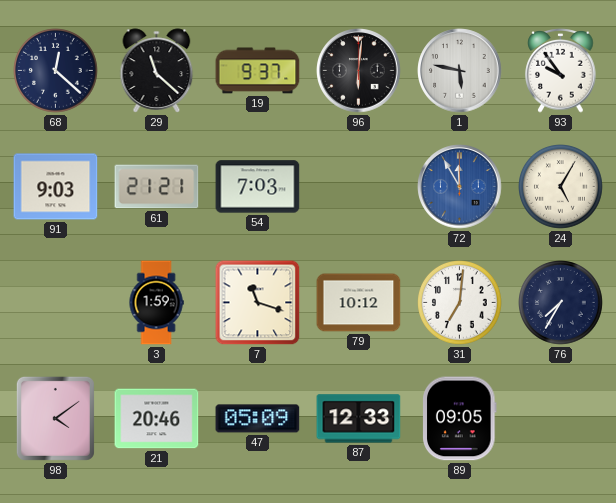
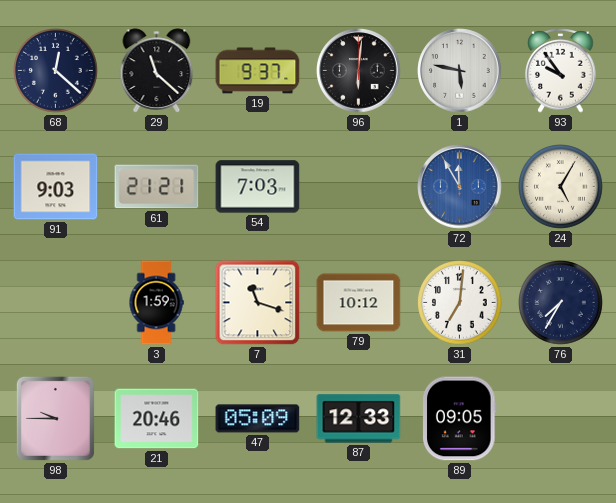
98: 4:09 -> 9:45 (55, 418)
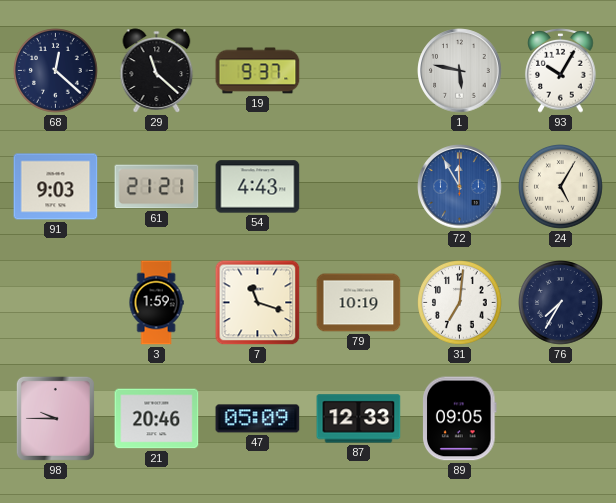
96: 6:01 -> none (359, 71)
93: 9:54 -> 10:05 (561, 71)
54: 7:03 -> 4:43 (258, 187)
79: 10:12 -> 10:19 (359, 303)
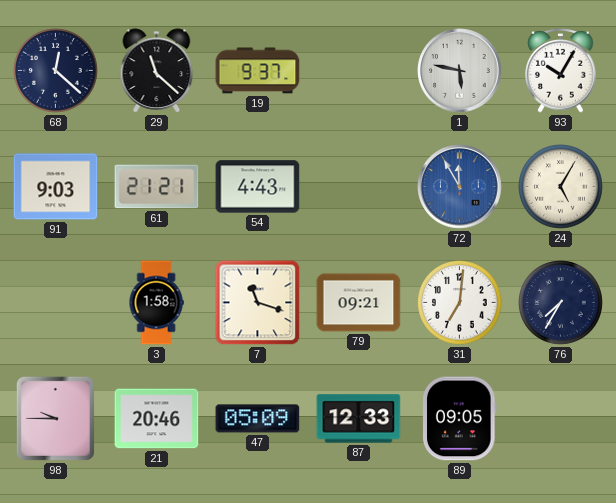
3: 1:59 -> 1:58 (156, 303)
79: 10:19 -> 09:21 (359, 303)
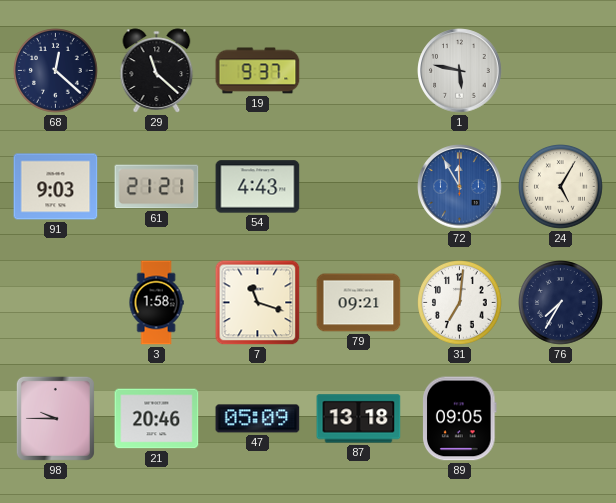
93: 10:05 -> none (561, 71)
87: 12:33 -> 13:18 (359, 419)
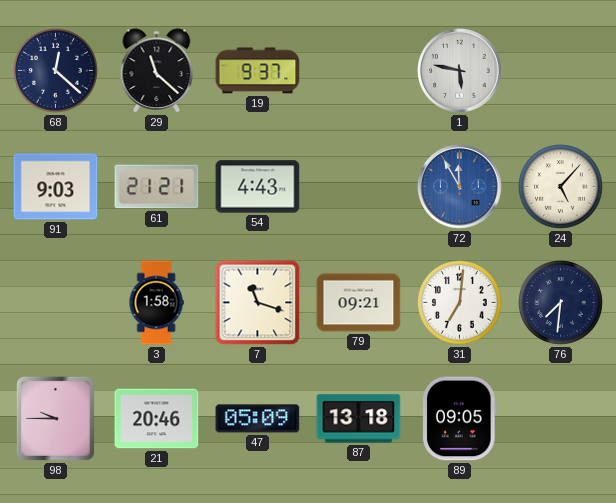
24: 5:05 -> 5:07 (561, 187)
76: 7:35 -> 7:31 (561, 303)
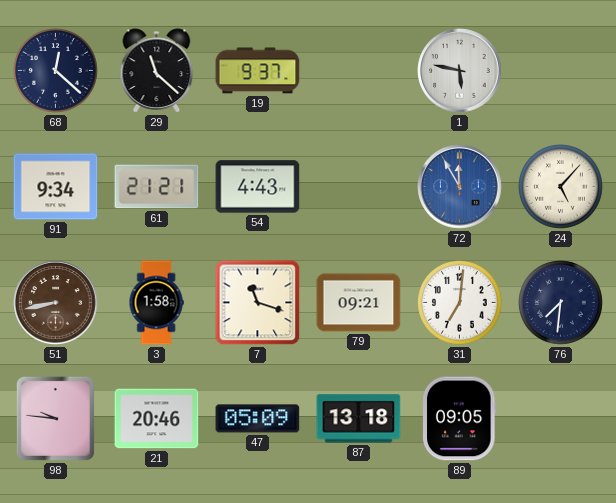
91: 9:03 -> 9:34 (56, 187)
51: none -> 8:43 (56, 303)
98: 9:45 -> 9:46 (55, 418)
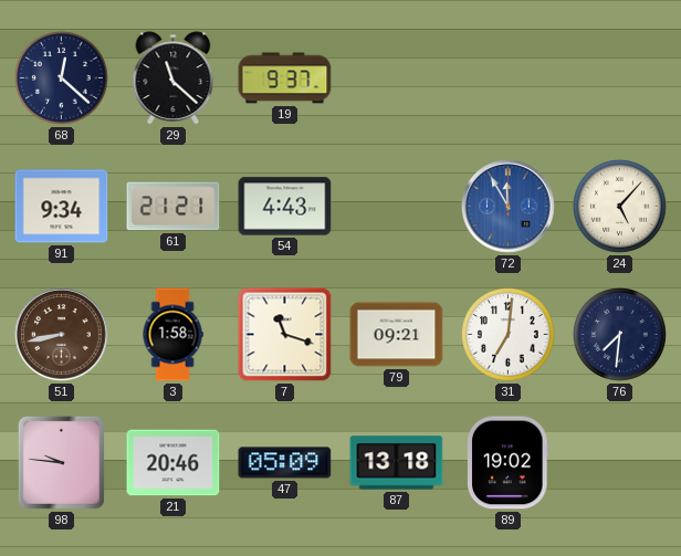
1: 5:47 -> none (460, 71)
89: 09:05 -> 19:02 (509, 463)
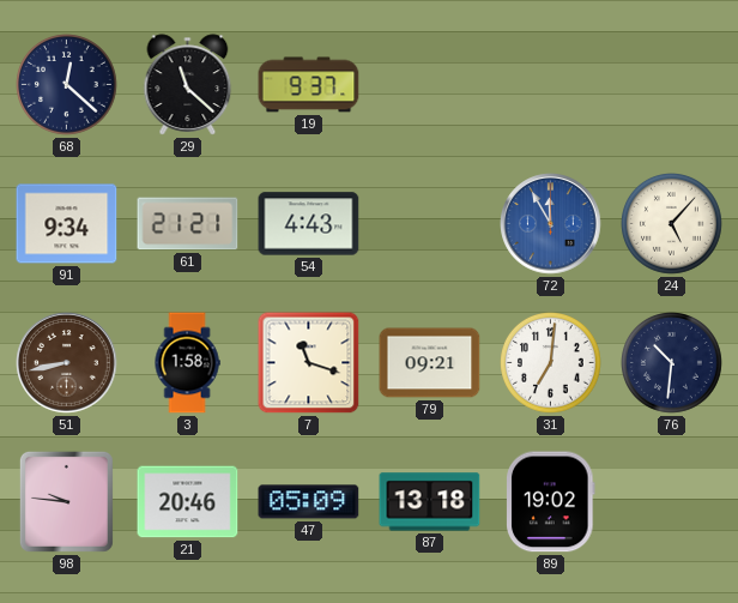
76: 7:31 -> 10:31 (672, 363)
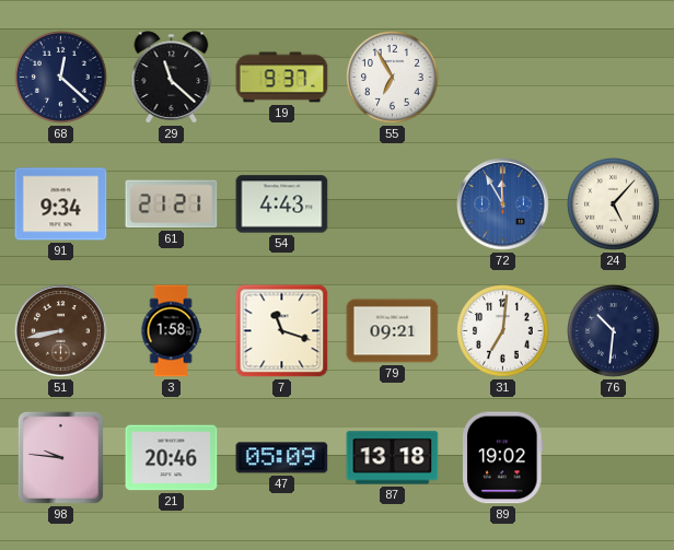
55: none -> 6:55 (393, 78)
